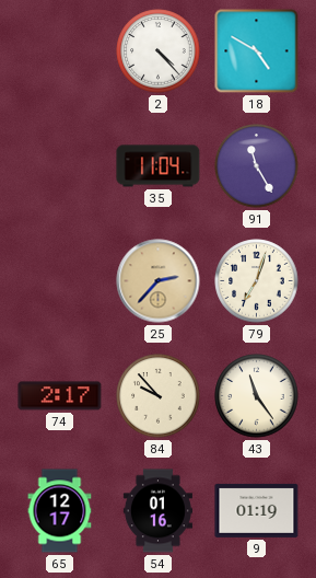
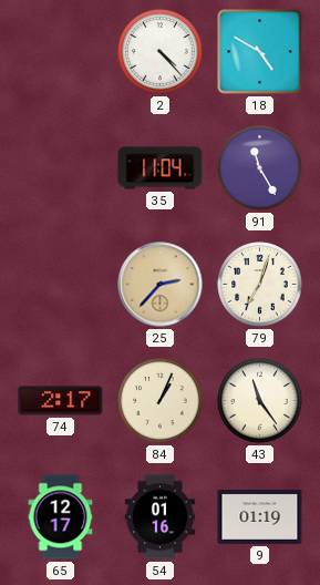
84: 9:53 -> 1:04 (161, 401)
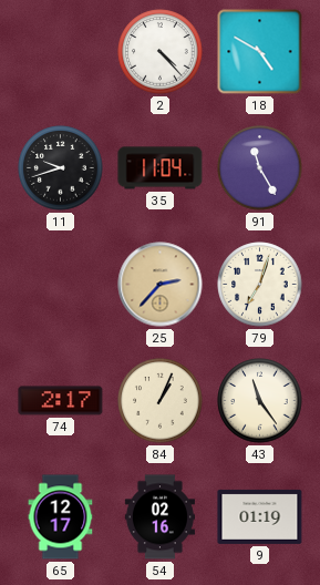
11: none -> 9:42 (61, 168)
54: 01:16 -> 02:16 (159, 517)
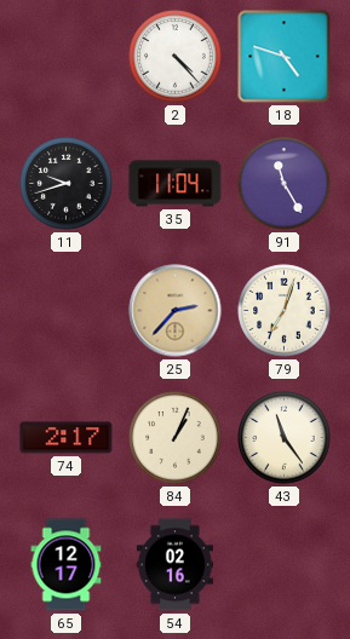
18: 4:50 -> 4:48 (285, 57)
9: 01:19 -> none (260, 516)
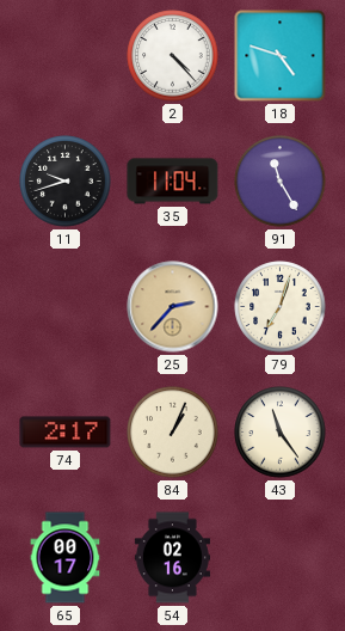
65: 12:17 -> 00:17 (66, 558)
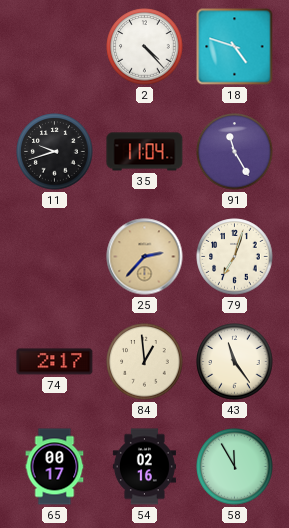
84: 1:04 -> 12:59 (145, 362)
58: none -> 11:55 (235, 467)
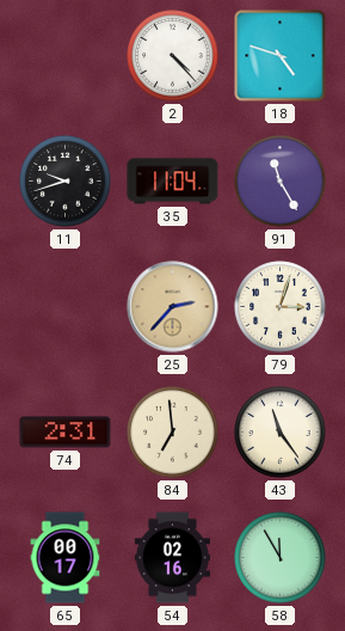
79: 7:03 -> 3:03 (281, 307)
74: 2:17 -> 2:31 (66, 433)
84: 12:59 -> 6:59 (173, 433)
